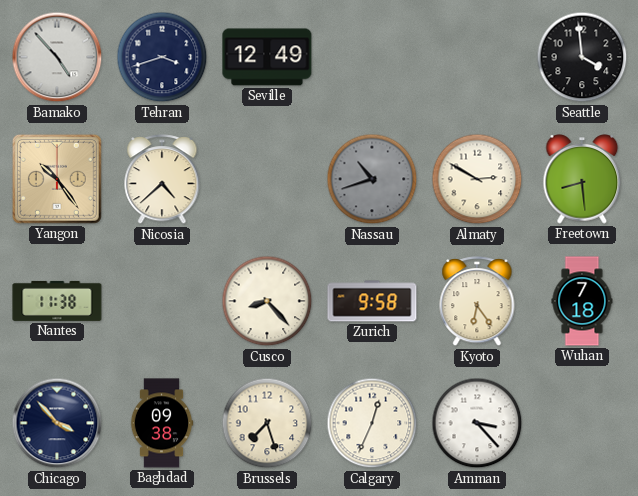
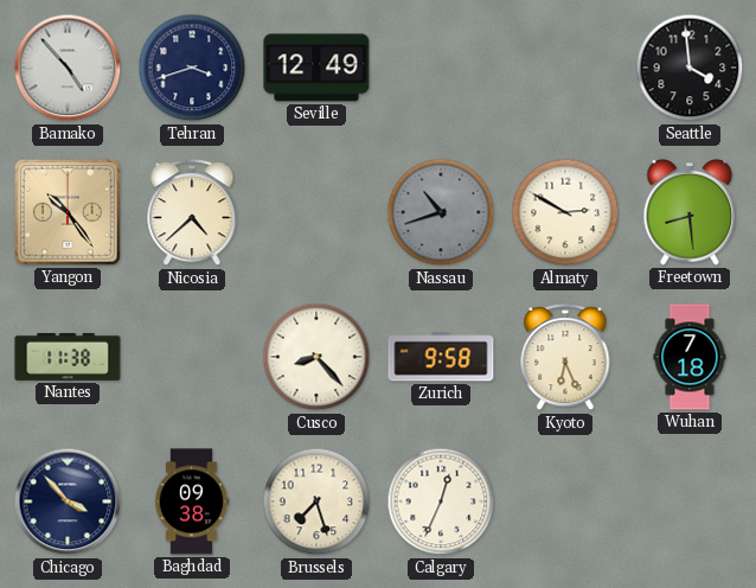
Kyoto: 6:24 -> 6:26 (565, 358)
Amman: 3:23 -> none (477, 423)
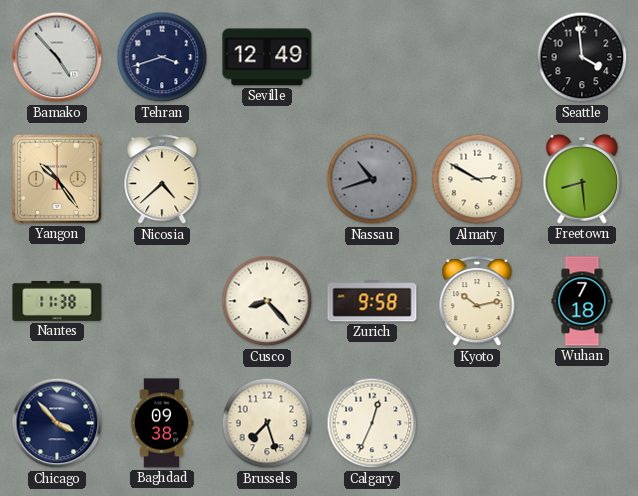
Kyoto: 6:26 -> 10:13 (477, 302)
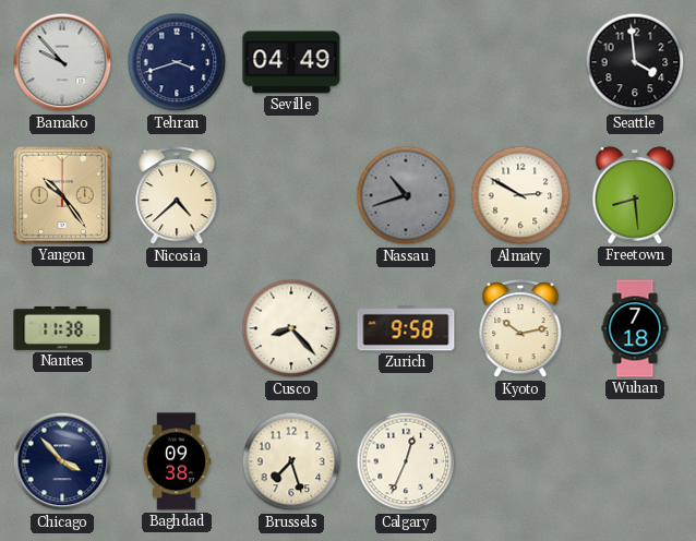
Bamako: 4:53 -> 9:53 (62, 62)
Seville: 12:49 -> 04:49 (291, 62)
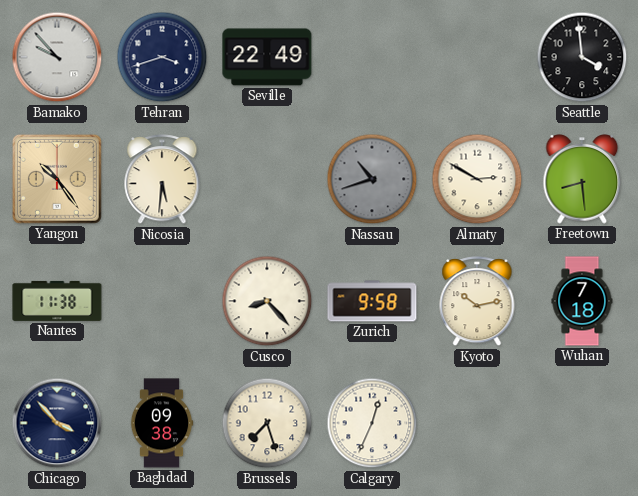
Seville: 04:49 -> 22:49 (267, 57)
Nicosia: 4:38 -> 5:31 (162, 180)
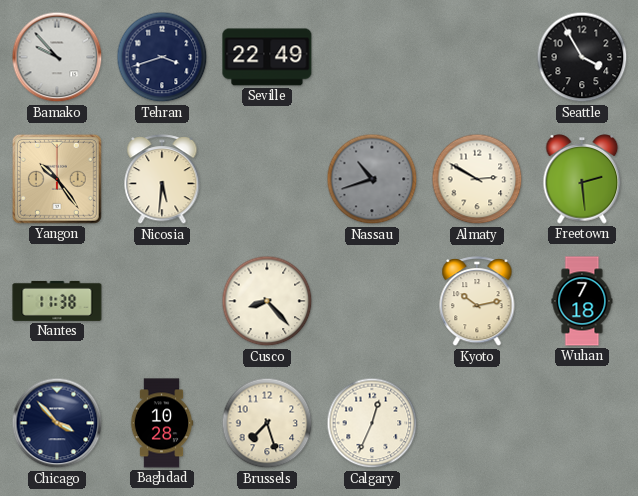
Seattle: 3:59 -> 3:55 (582, 57)
Freetown: 8:29 -> 2:29 (582, 179)
Zurich: 9:58 -> none (372, 301)
Baghdad: 09:38 -> 10:28 (162, 423)
